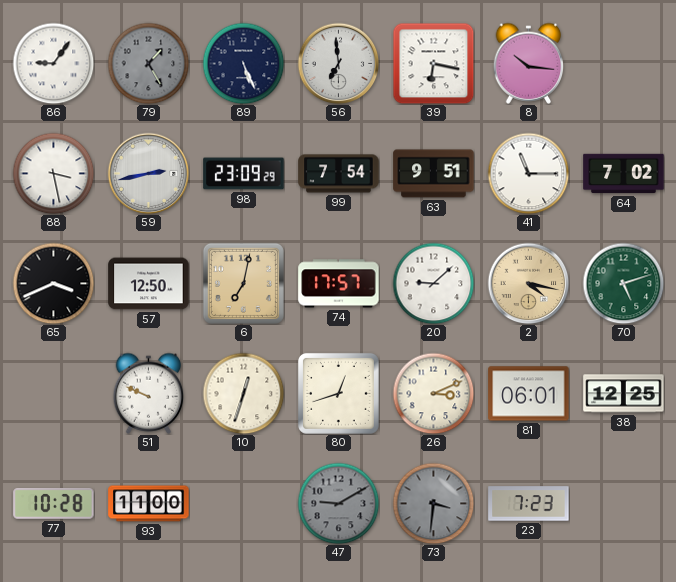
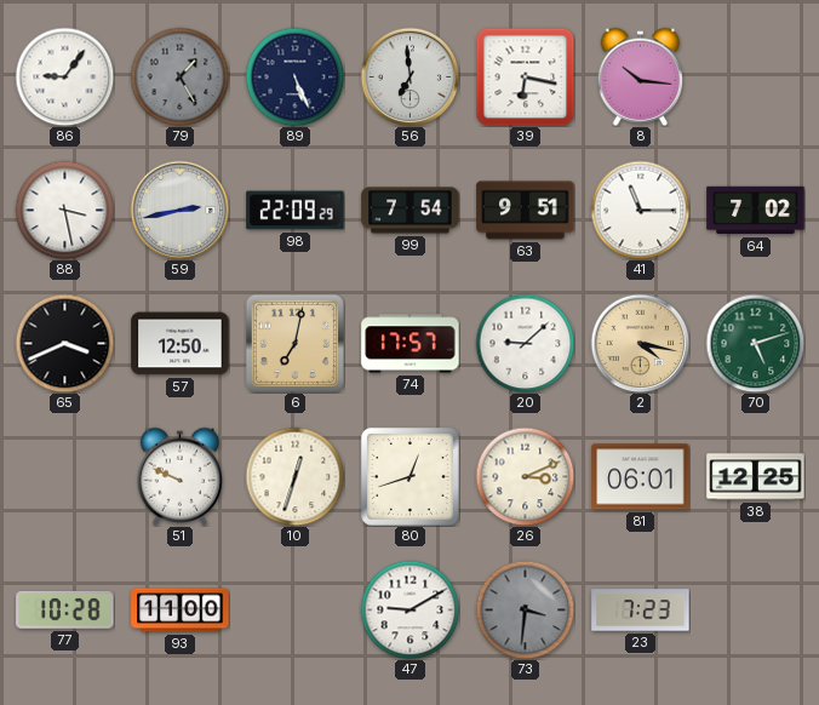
98: 23:09 -> 22:09 (296, 211)
47 dial: grey -> white (409, 609)
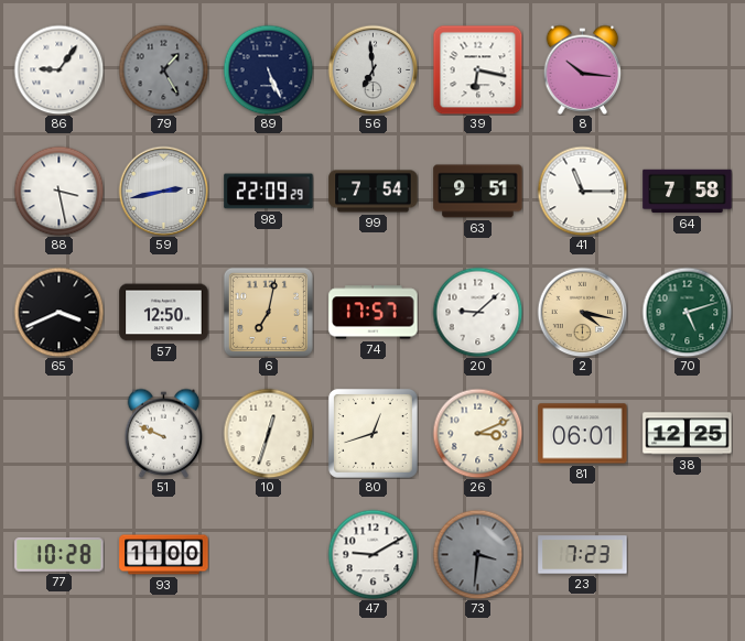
64: 7:02 -> 7:58 (688, 192)
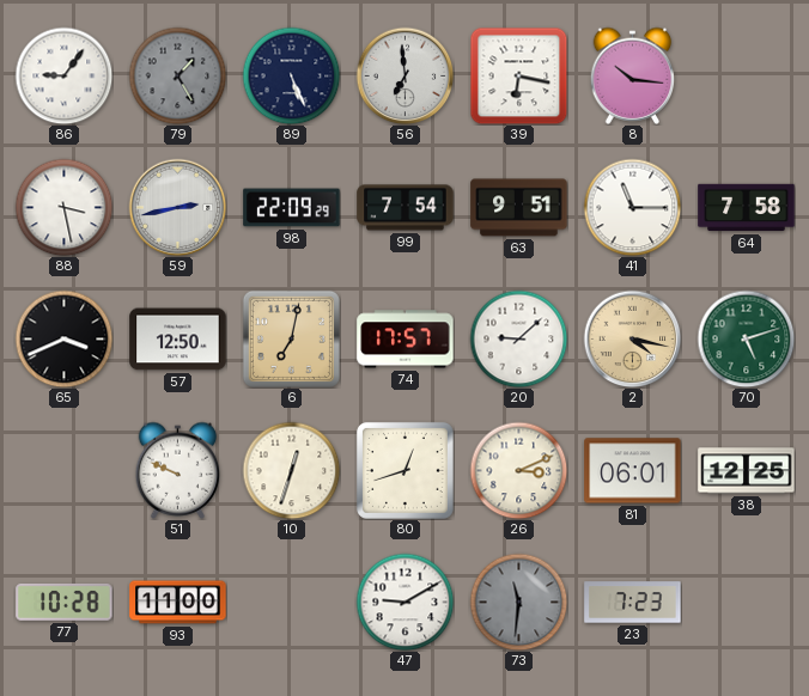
73: 3:31 -> 11:31 (518, 602)
